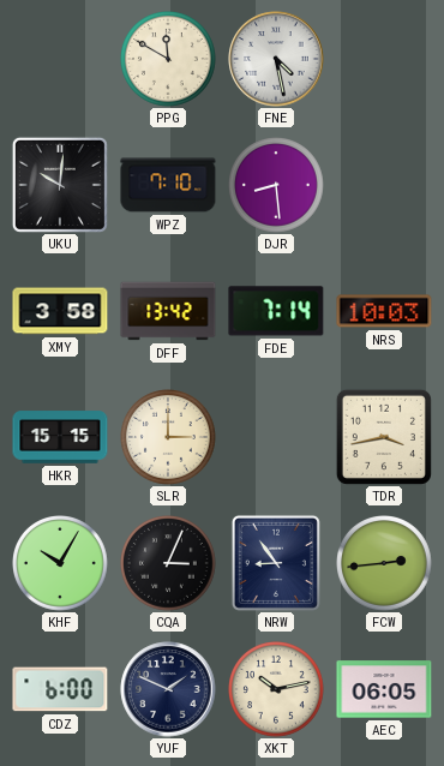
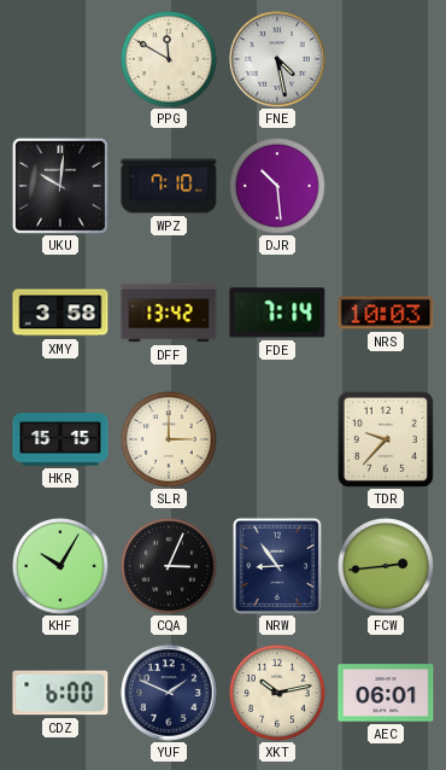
DJR: 8:29 -> 10:29 (278, 187)
TDR: 3:43 -> 9:37 (386, 439)
AEC: 06:05 -> 06:01 (386, 693)
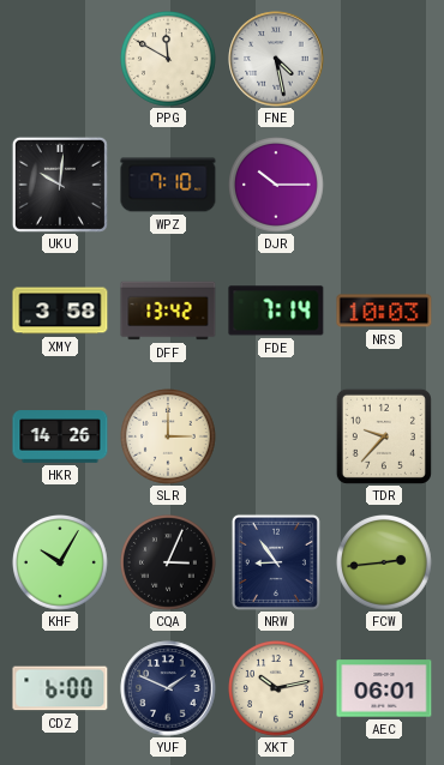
DJR: 10:29 -> 10:15 (277, 186)
HKR: 15:15 -> 14:26 (60, 436)
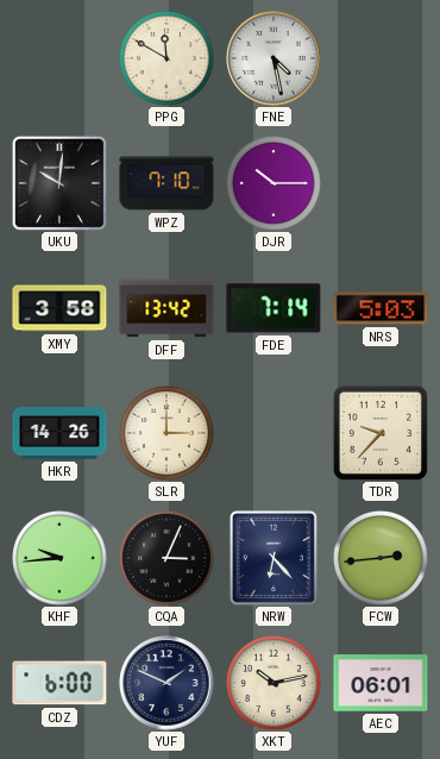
NRS: 10:03 -> 5:03 (381, 308)
KHF: 10:05 -> 9:44 (61, 559)
NRW: 8:54 -> 6:23 (274, 558)
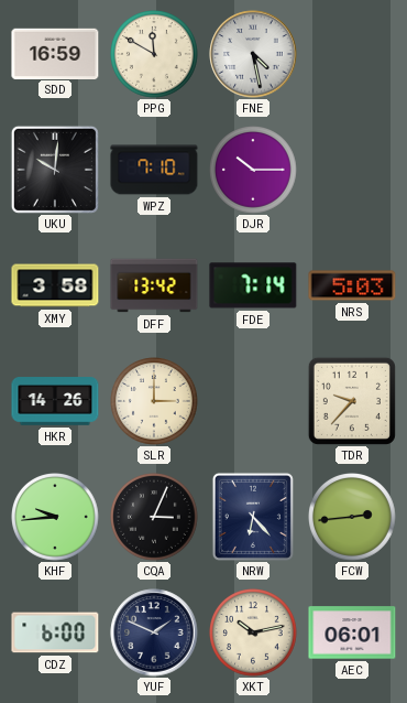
SDD: none -> 16:59 (55, 53)
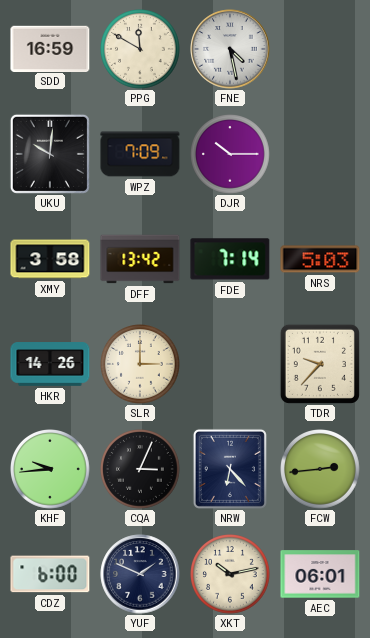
WPZ: 7:10 -> 7:09 (140, 154)
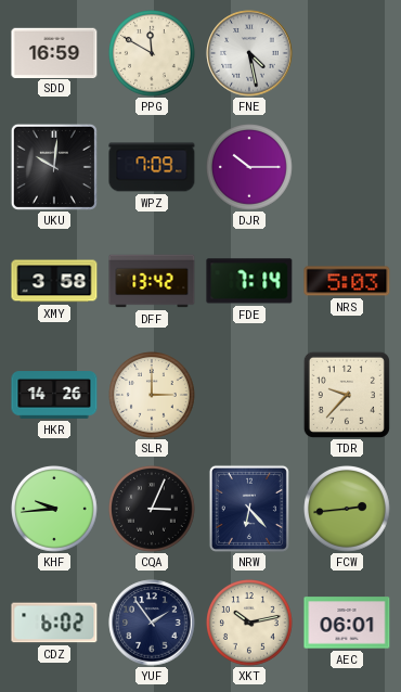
CDZ: 6:00 -> 6:02 (54, 623)
YUF: 1:49 -> 1:54 (152, 623)
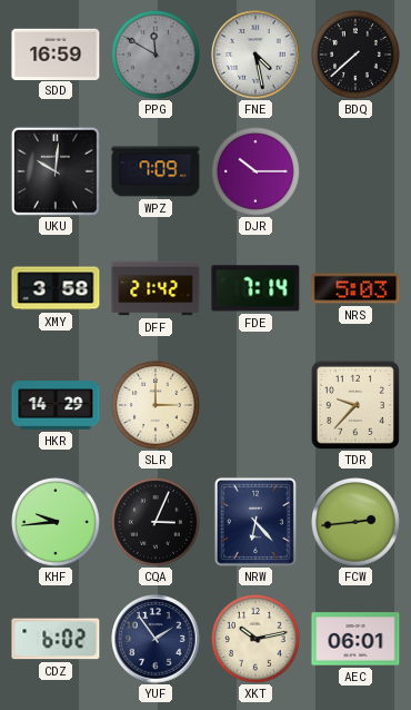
PPG dial: cream -> grey (157, 56)
BDQ: none -> 7:38 (357, 56)
DFF: 13:42 -> 21:42 (156, 288)
HKR: 14:26 -> 14:29 (56, 405)
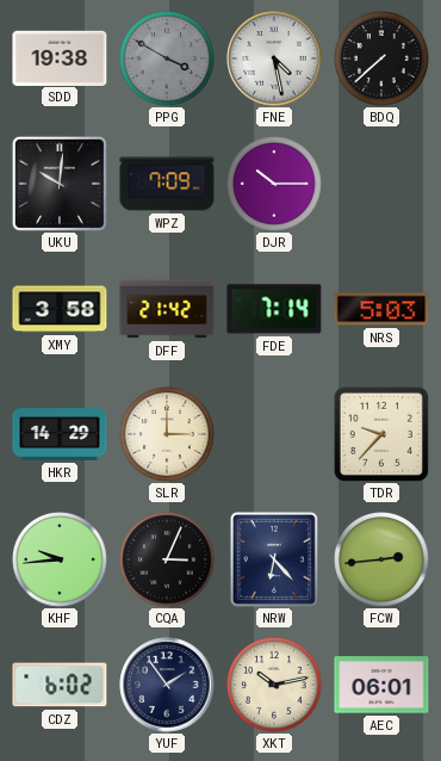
SDD: 16:59 -> 19:38 (60, 57)
PPG: 11:50 -> 3:50 (168, 60)
